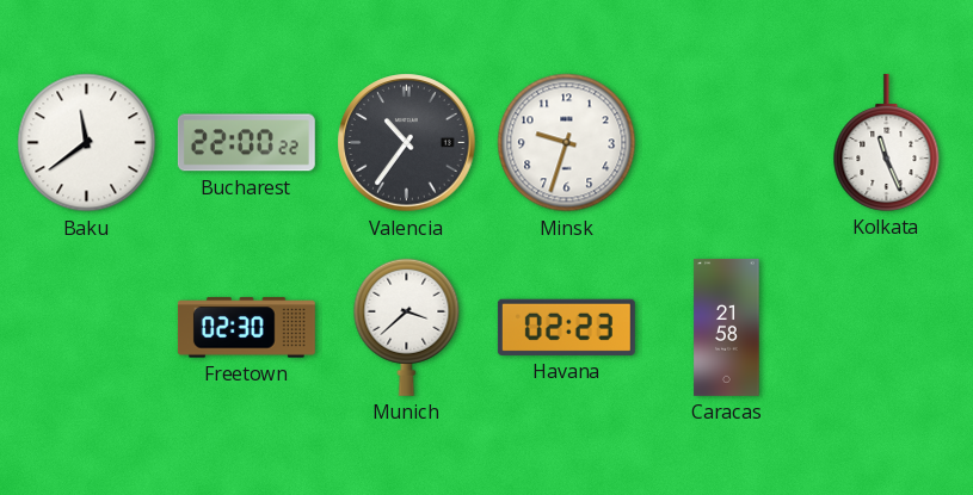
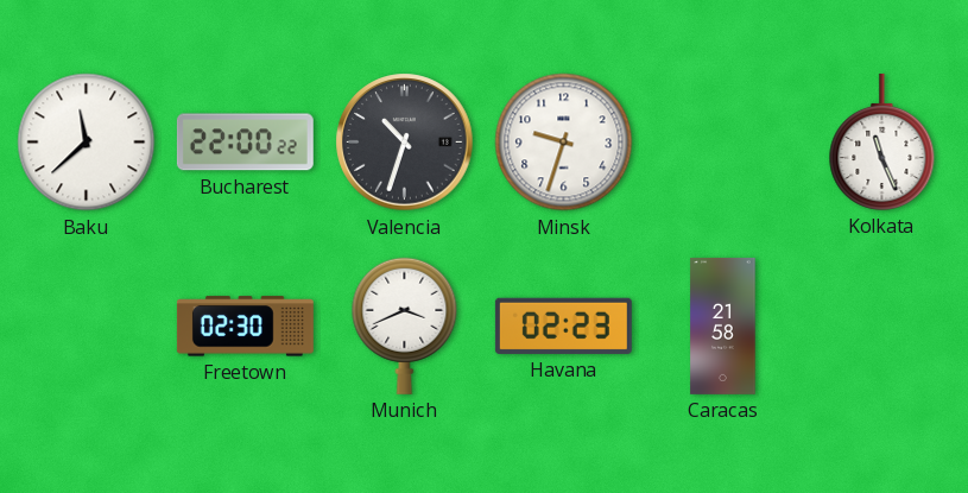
Baku: 11:39 -> 11:38 (87, 143)
Valencia: 10:36 -> 10:33 (405, 143)
Munich: 3:38 -> 3:41 (405, 325)
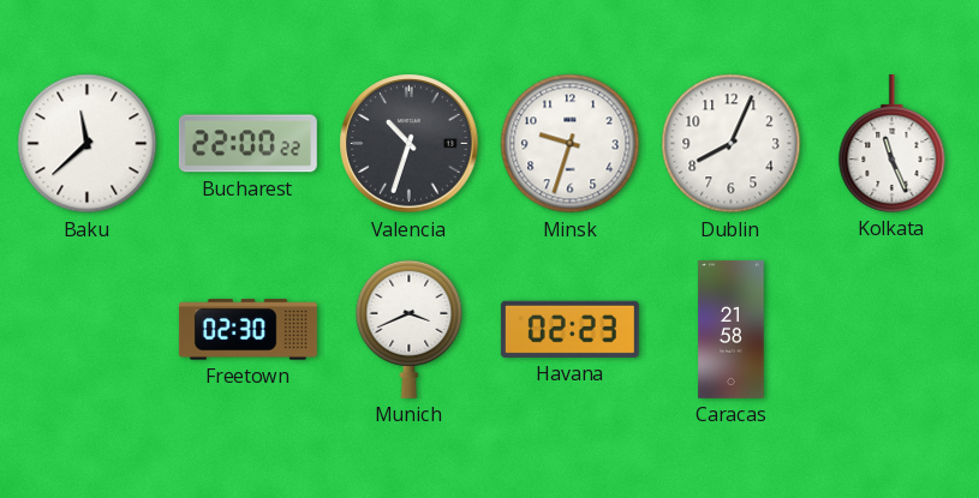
Dublin: none -> 8:04 (732, 144)
